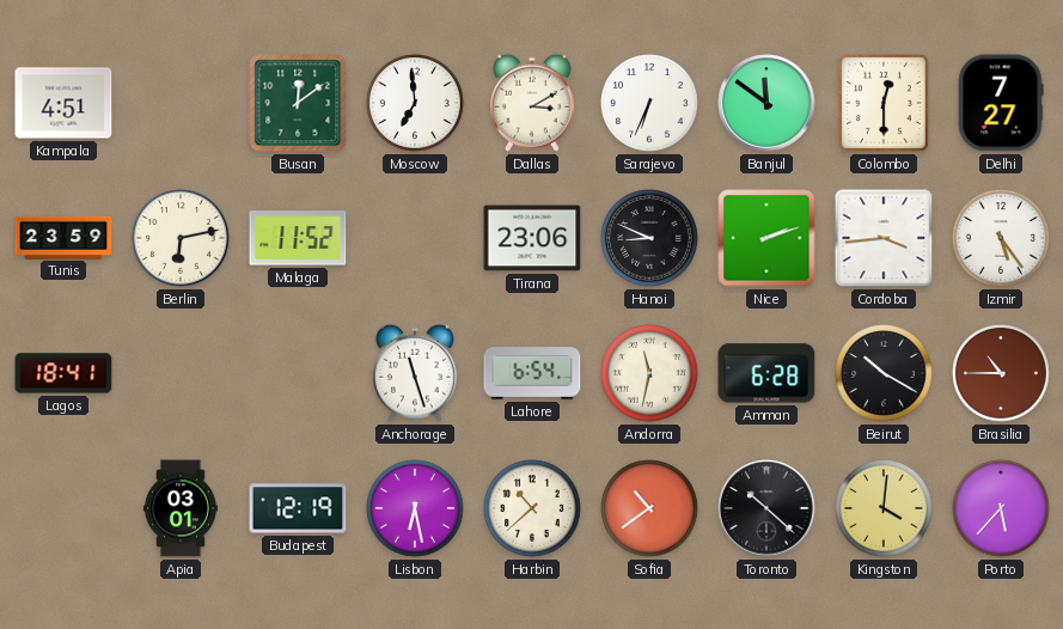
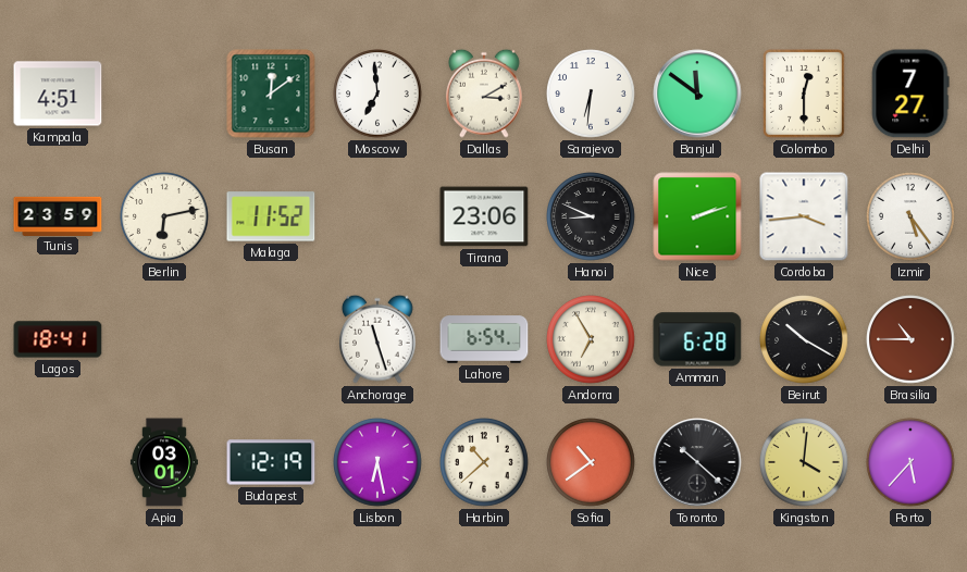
Sarajevo: 6:34 -> 6:31 (591, 94)
Andorra: 11:32 -> 6:55 (591, 339)
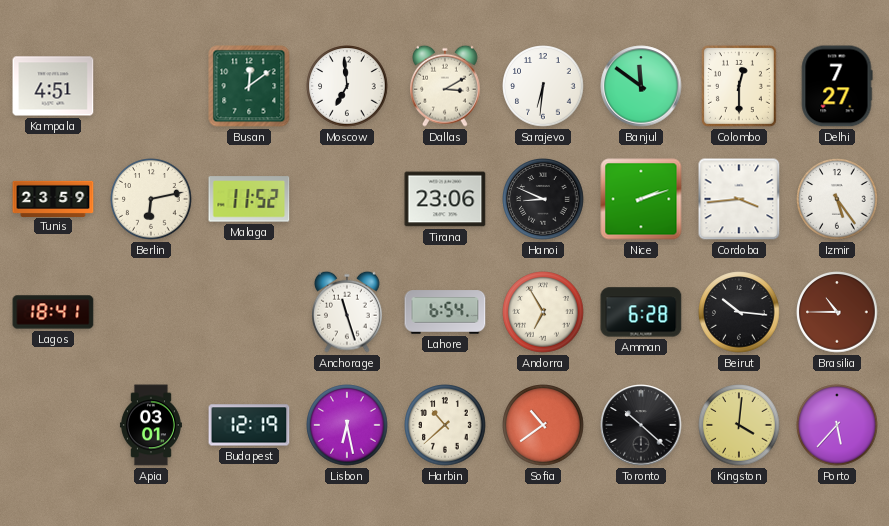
Beirut: 10:20 -> 10:16 (739, 312)
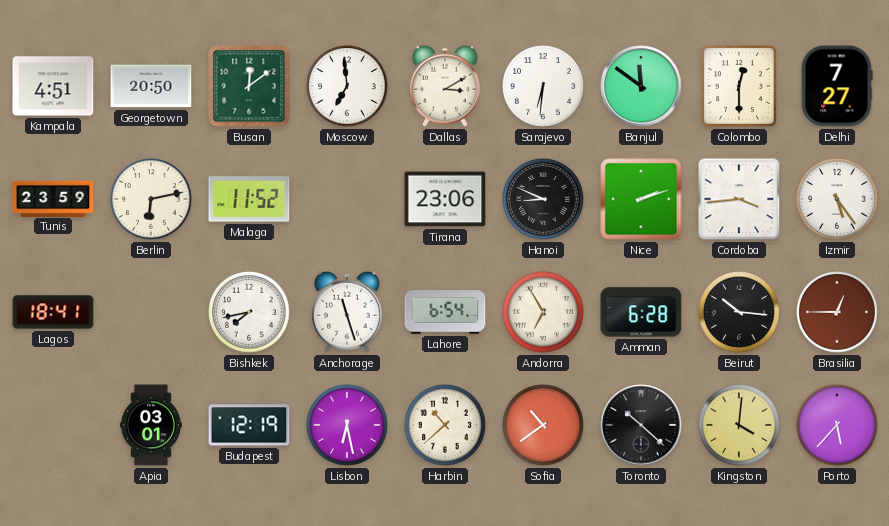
Georgetown: none -> 20:50 (151, 86)
Bishkek: none -> 7:43 (249, 312)
Brasilia: 10:45 -> 12:45 (837, 312)
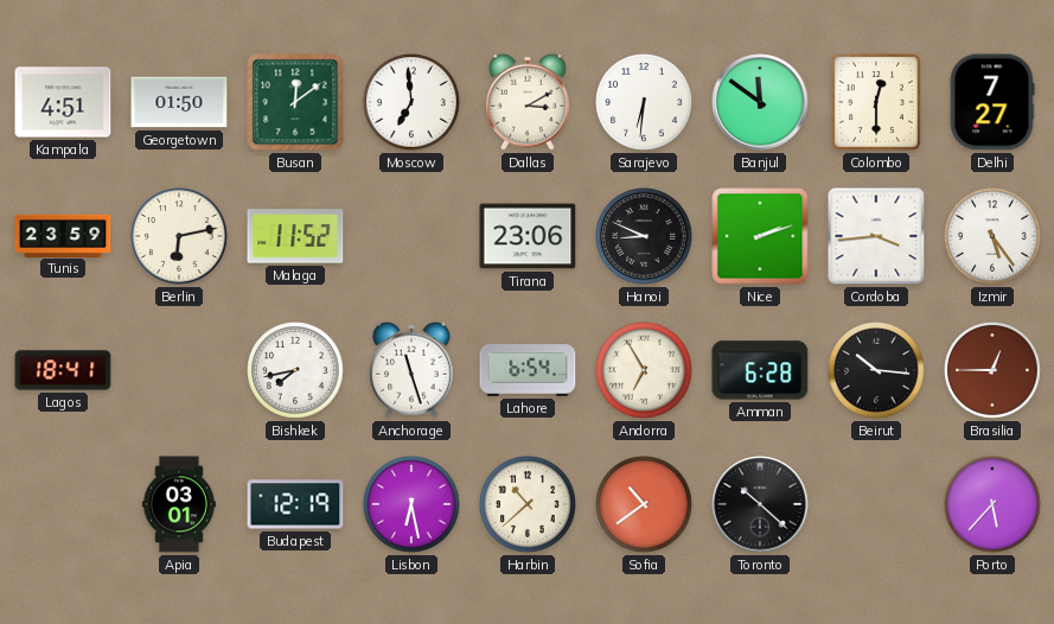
Georgetown: 20:50 -> 01:50 (179, 102)
Kingston: 4:01 -> none (739, 425)
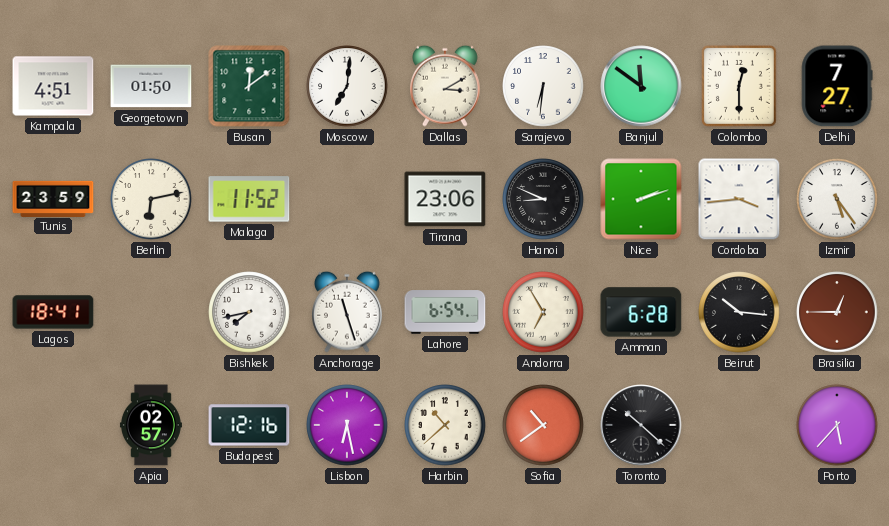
Moscow: 6:59 -> 7:01 (347, 86)
Apia: 03:01 -> 02:57 (151, 425)
Budapest: 12:19 -> 12:16 (249, 425)
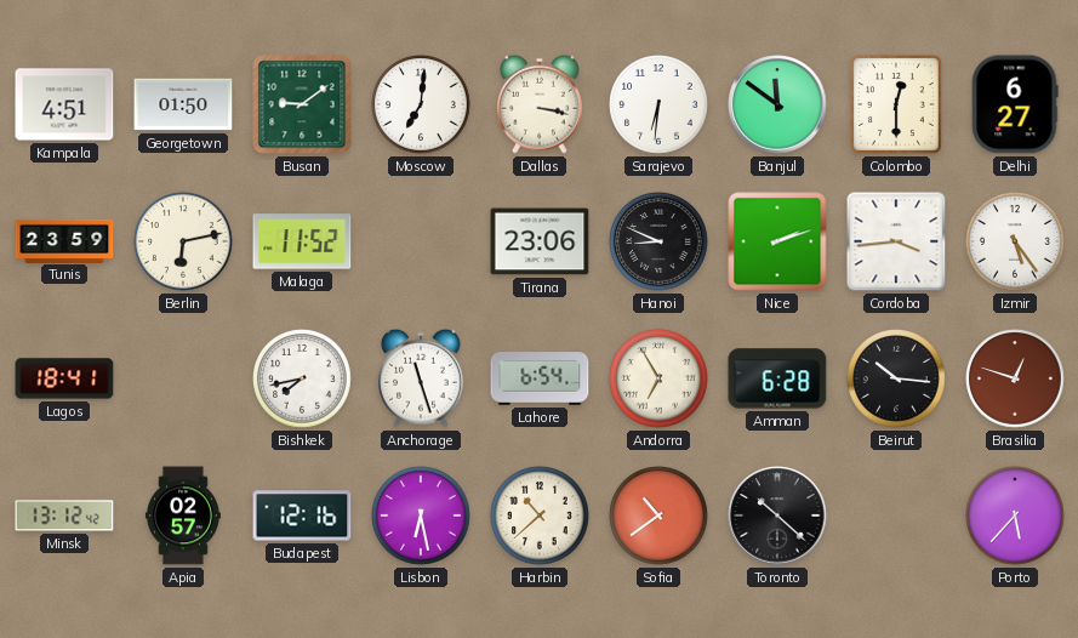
Busan: 12:09 -> 9:09 (302, 104)
Dallas: 3:10 -> 3:17 (541, 104)
Delhi: 7:27 -> 6:27 (1015, 104)
Brasilia: 12:45 -> 12:48 (1015, 378)
Minsk: none -> 13:12 (64, 515)
